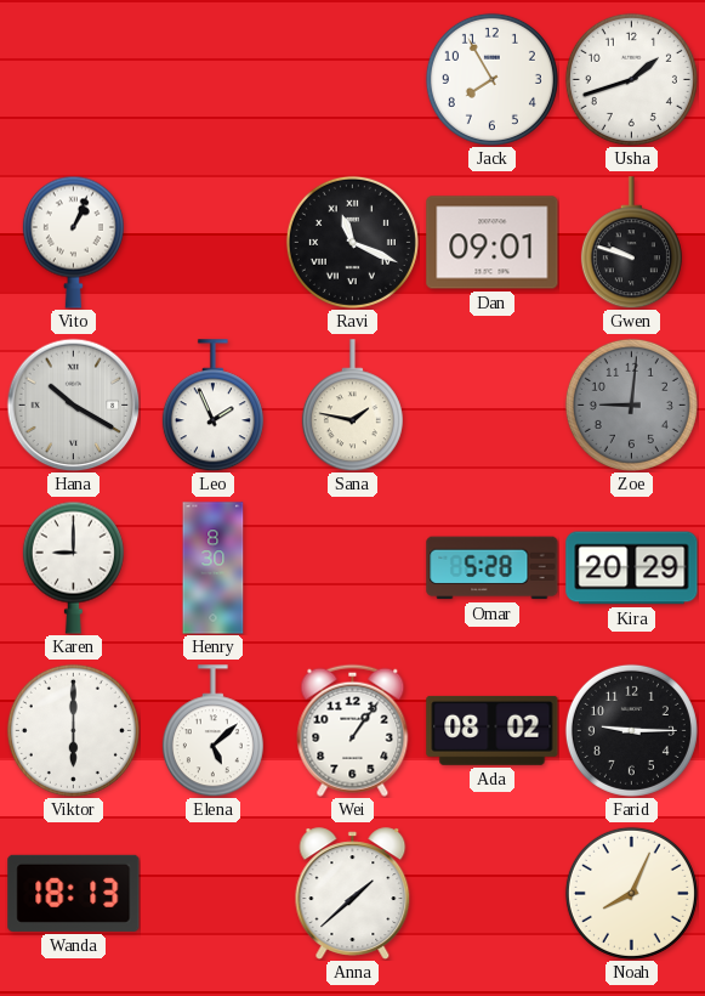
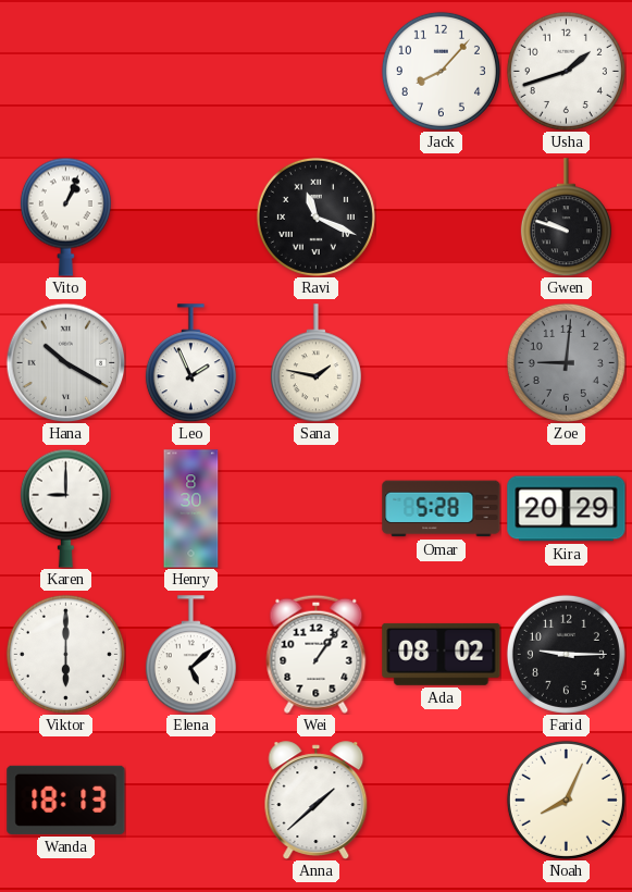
Jack: 7:55 -> 8:07 (441, 71)
Dan: 09:01 -> none (493, 243)
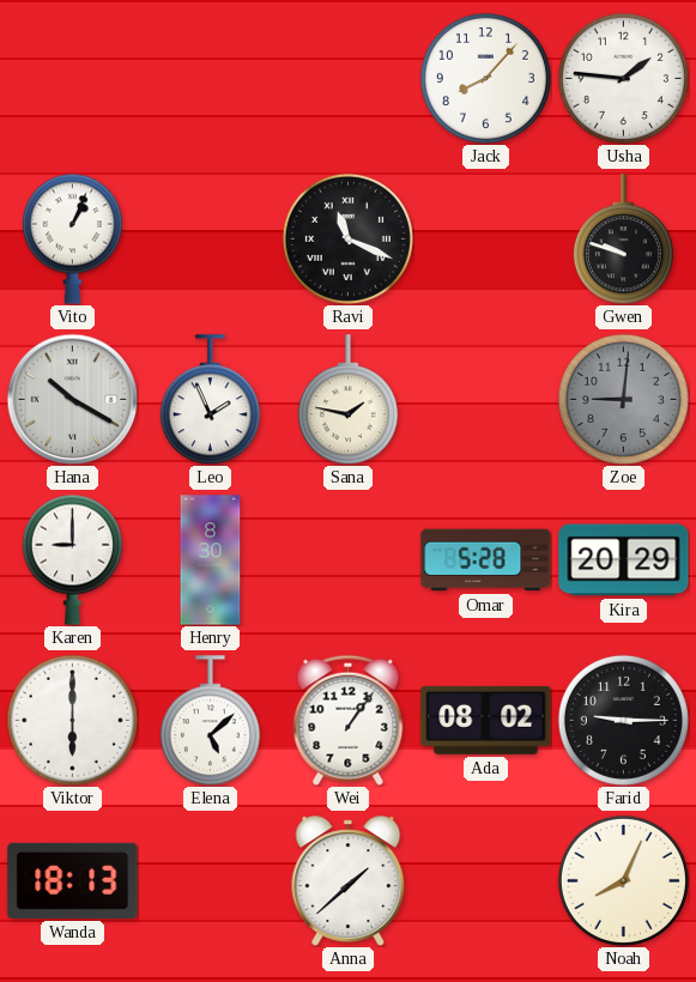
Usha: 1:42 -> 1:46 (623, 78)
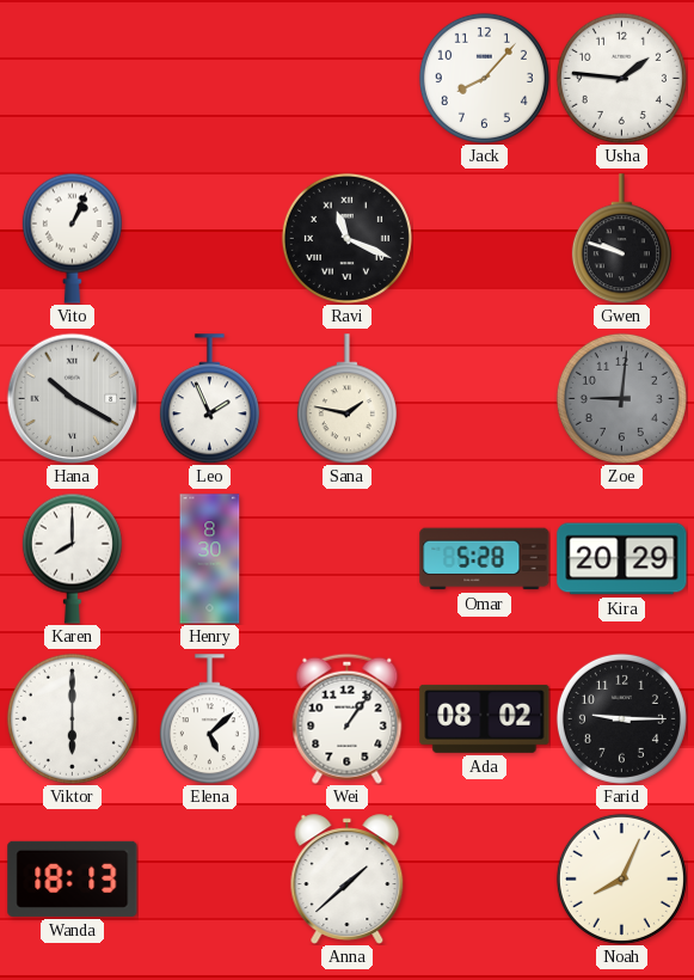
Karen: 9:00 -> 8:00 (72, 558)
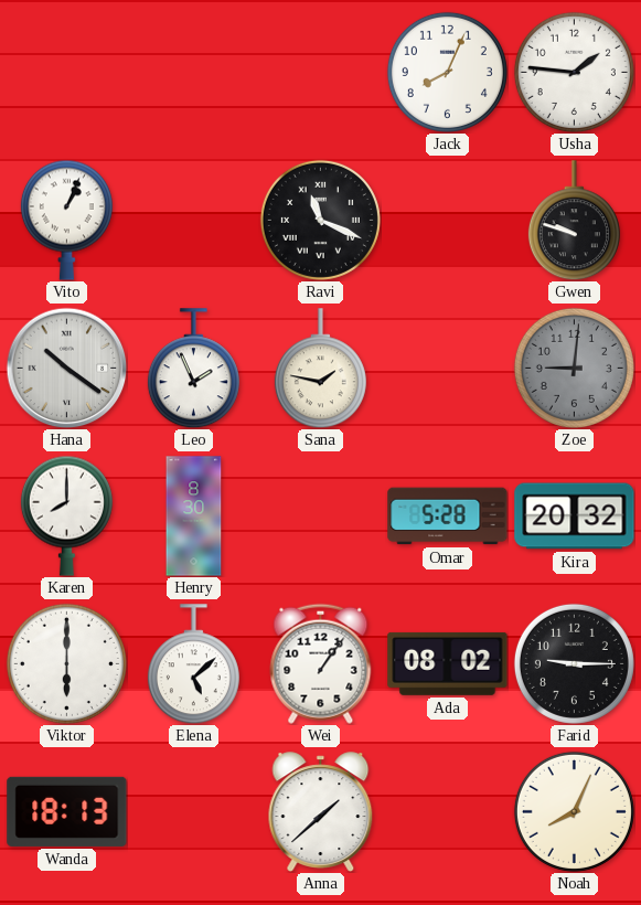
Jack: 8:07 -> 8:04 (447, 72)
Hana: 10:20 -> 10:21 (66, 368)
Kira: 20:29 -> 20:32 (575, 517)
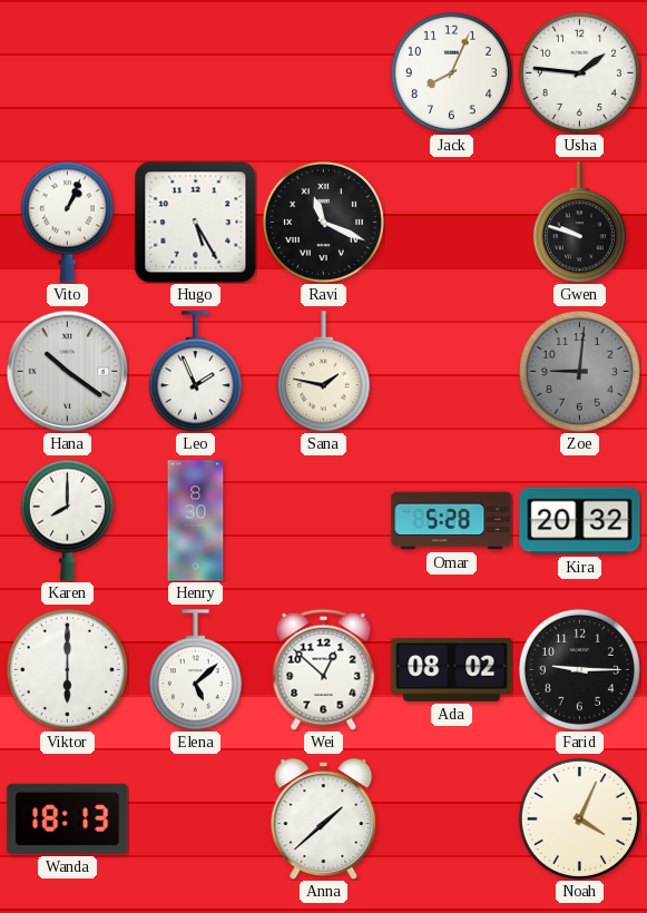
Hugo: none -> 5:25 (195, 222)
Wei: 1:06 -> 12:52 (324, 669)
Noah: 8:04 -> 4:04 (579, 818)
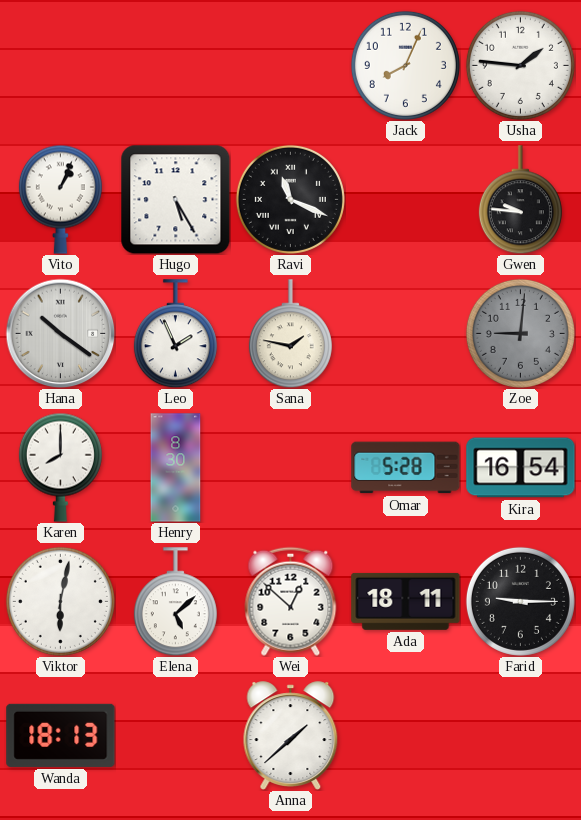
Gwen: 9:48 -> 9:46 (520, 200)
Kira: 20:32 -> 16:54 (521, 468)
Viktor: 6:00 -> 6:02 (60, 601)
Ada: 08:02 -> 18:11 (406, 601)
Noah: 4:04 -> none (579, 818)
